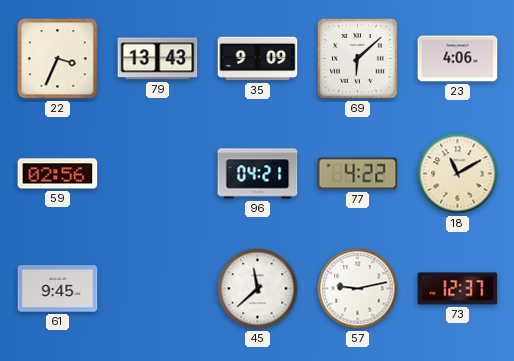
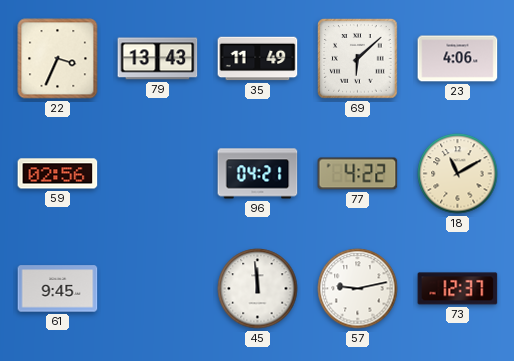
35: 9:09 -> 11:49 (258, 59)
45: 11:38 -> 11:59 (258, 289)
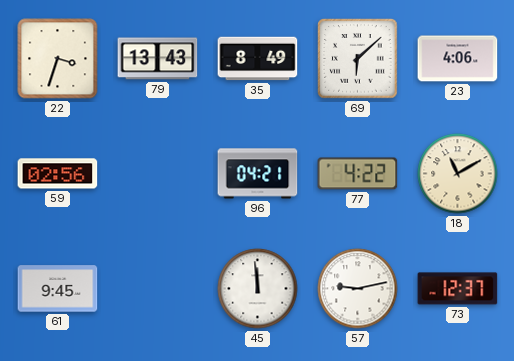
22: 3:34 -> 3:33 (58, 59)
35: 11:49 -> 8:49 (258, 59)
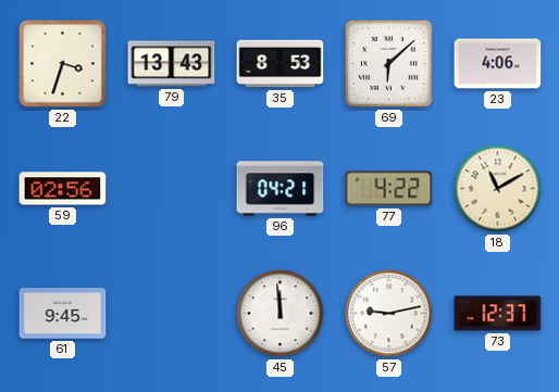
35: 8:49 -> 8:53 (281, 64)
